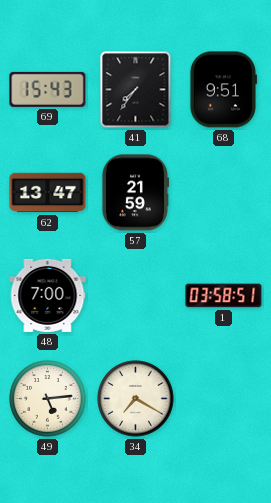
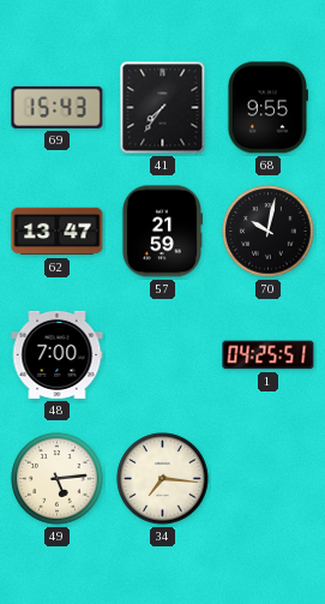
68: 9:51 -> 9:55 (267, 108)
70: none -> 10:02 (269, 232)
1: 03:58 -> 04:25 (269, 355)
34: 7:20 -> 7:16 (163, 479)
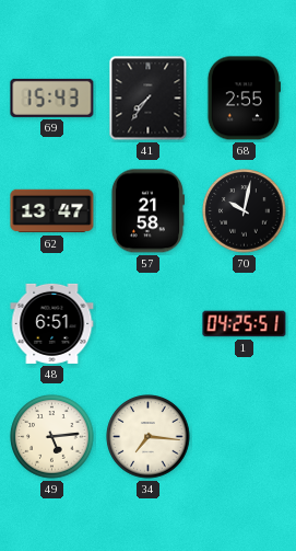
68: 9:55 -> 2:55 (244, 99)
57: 21:59 -> 21:58 (147, 211)
48: 7:00 -> 6:51 (52, 323)
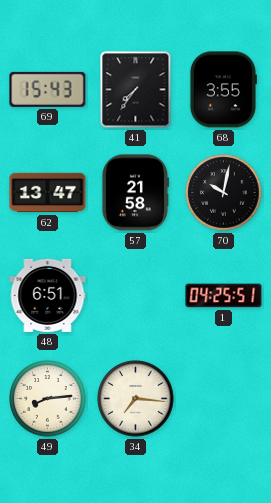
68: 2:55 -> 3:55 (223, 90)
49: 5:14 -> 8:14 (48, 399)
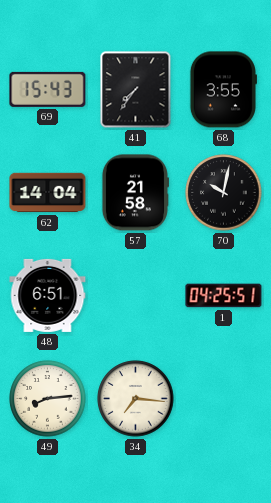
62: 13:47 -> 14:04 (48, 193)
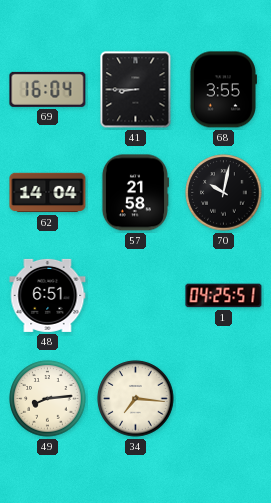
69: 15:43 -> 16:04 (48, 89)
41: 7:36 -> 8:45 (136, 90)
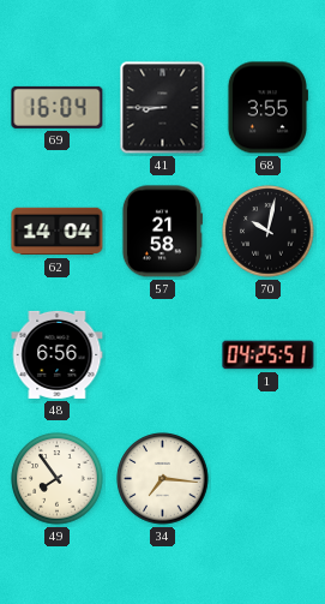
48: 6:51 -> 6:56 (58, 354)
49: 8:14 -> 7:54 (58, 479)
